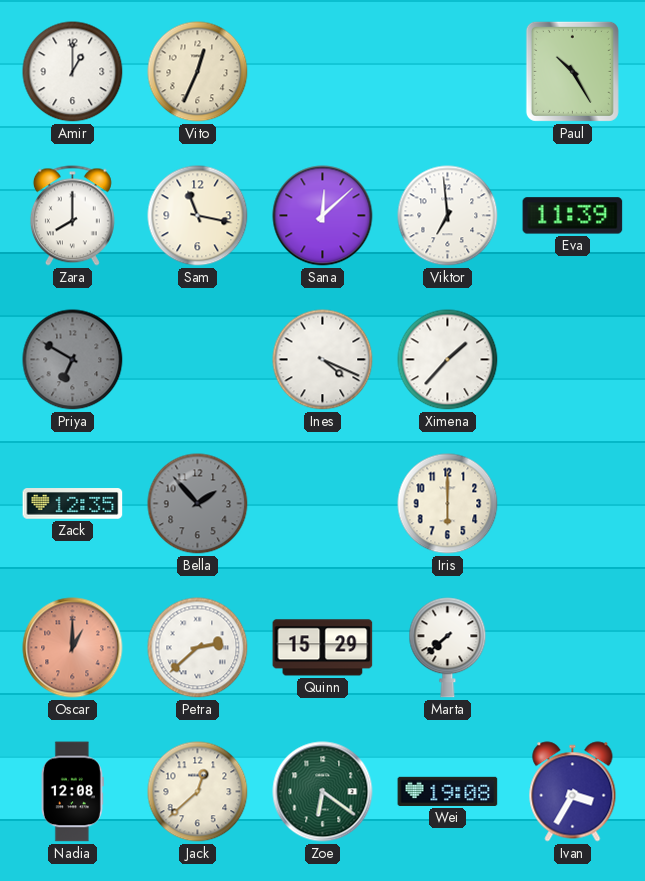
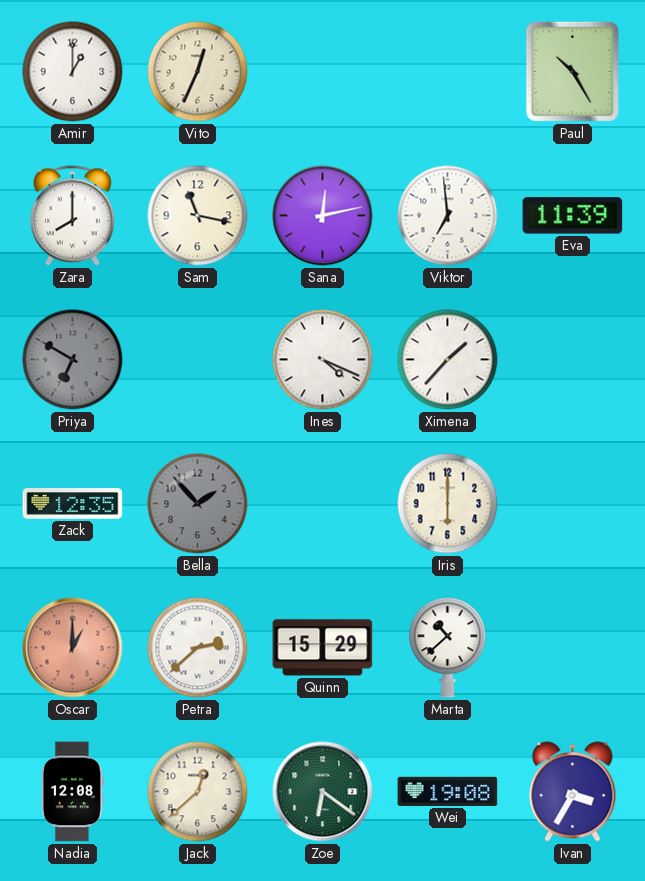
Sana: 12:08 -> 12:13 (323, 216)
Marta: 7:38 -> 10:38 (448, 648)
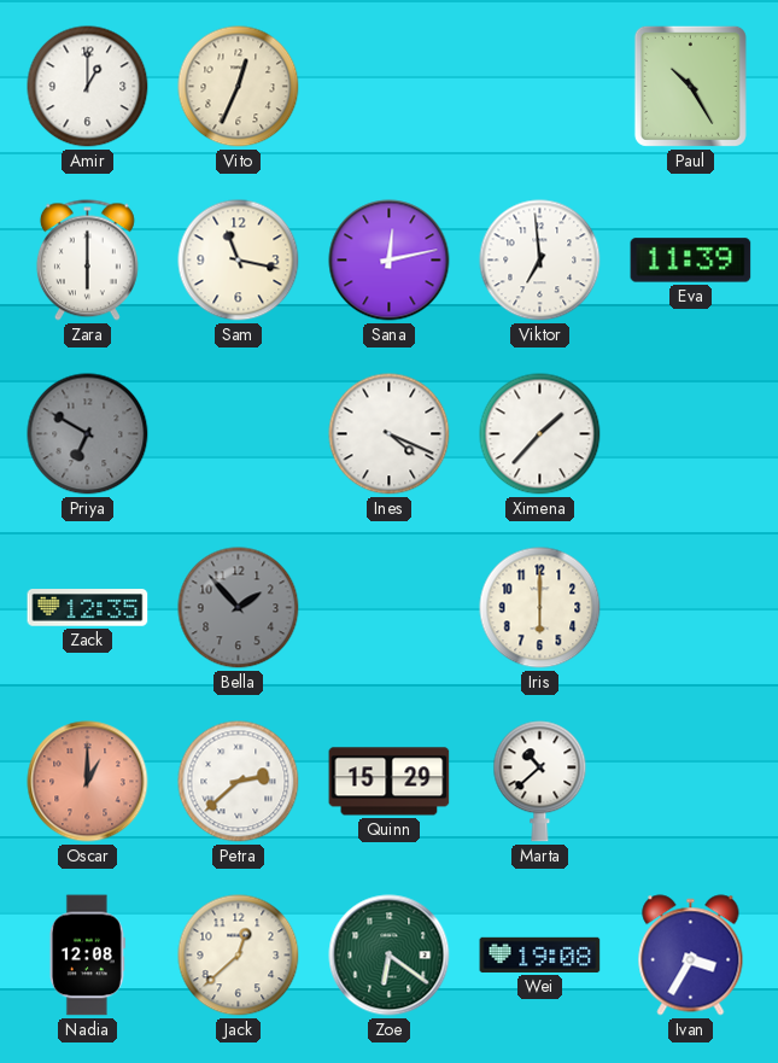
Zara: 8:00 -> 6:00 (87, 261)
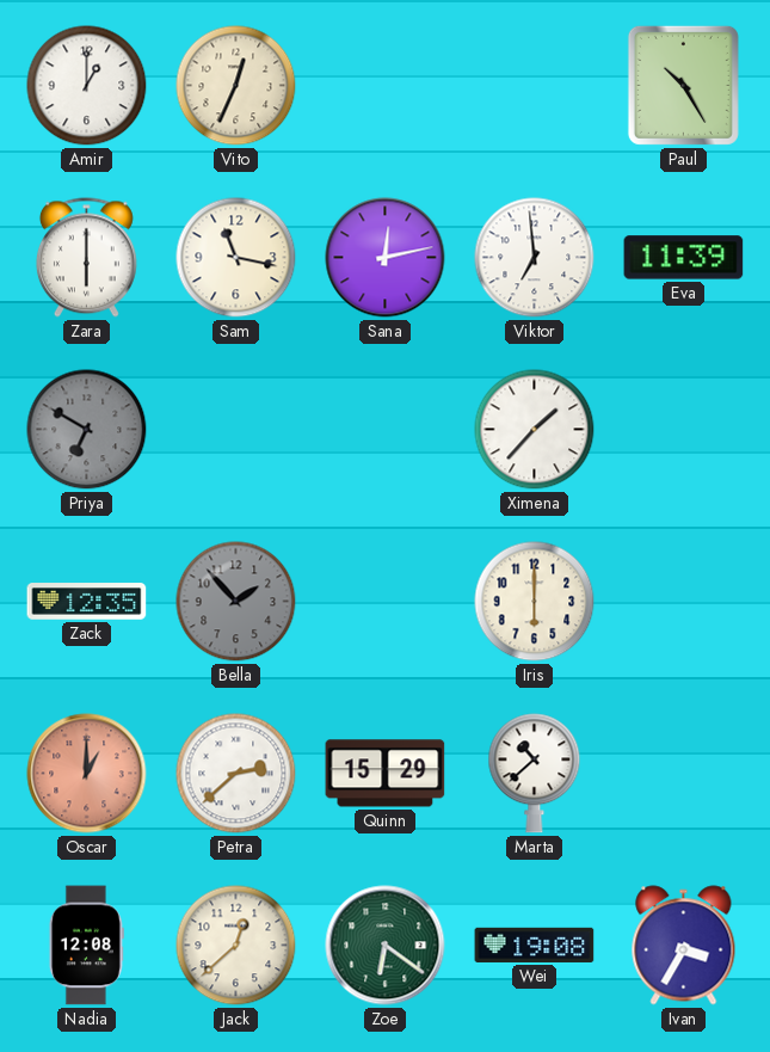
Ines: 4:19 -> none (390, 434)
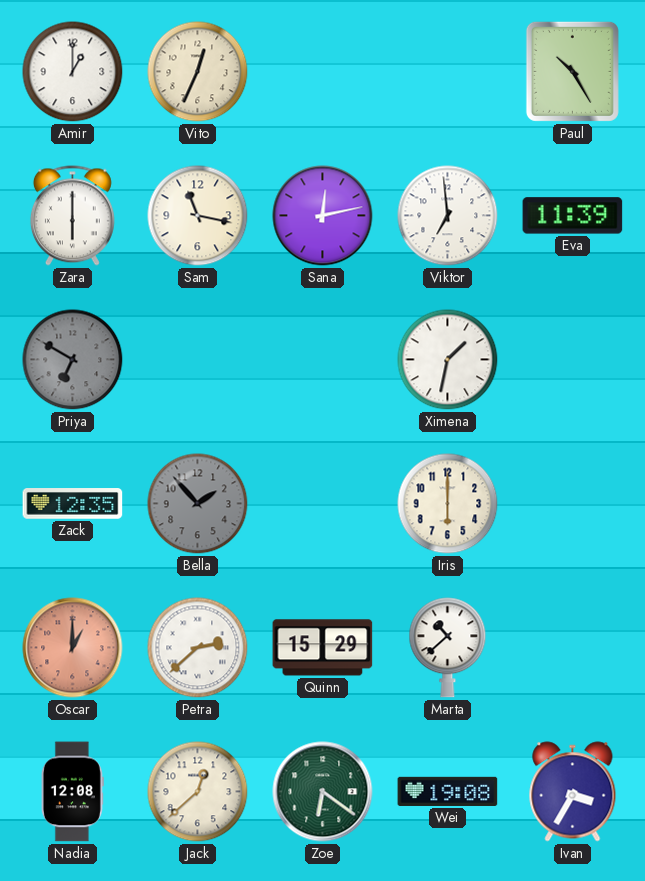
Ximena: 1:37 -> 1:32 (448, 360)
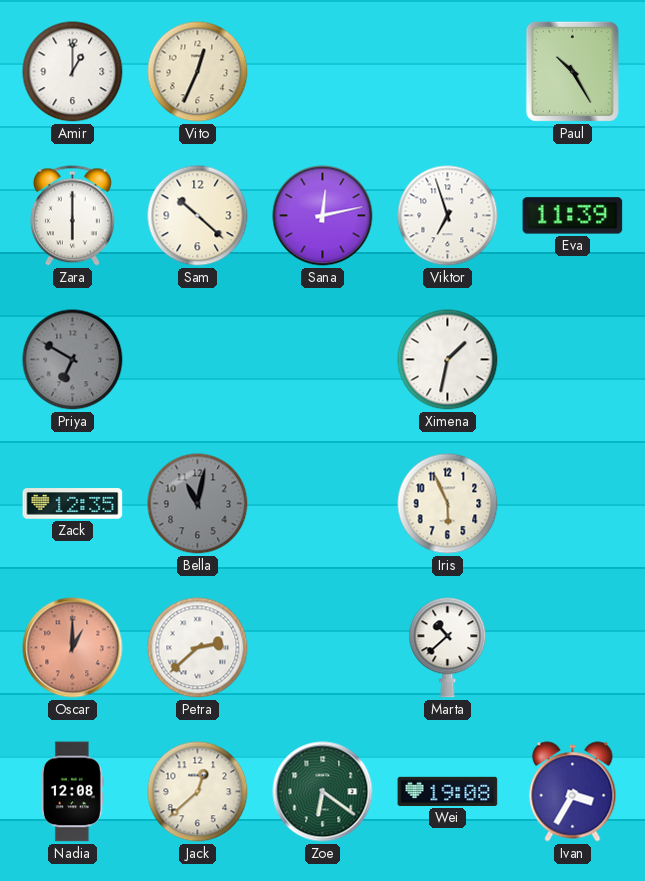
Sam: 11:17 -> 10:22 (198, 216)
Viktor: 6:59 -> 6:57 (448, 216)
Bella: 1:53 -> 11:02 (198, 504)
Iris: 6:00 -> 5:56 (448, 504)
Quinn: 15:29 -> none (323, 648)
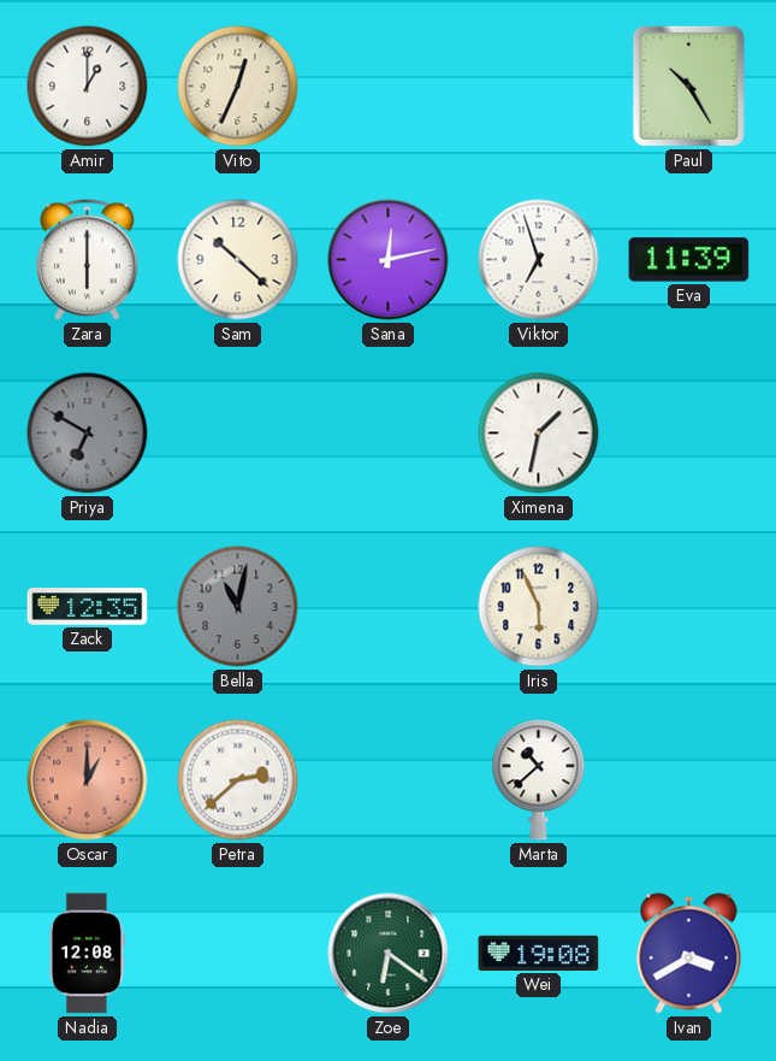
Jack: 12:38 -> none (198, 792)
Ivan: 3:35 -> 3:40 (689, 954)
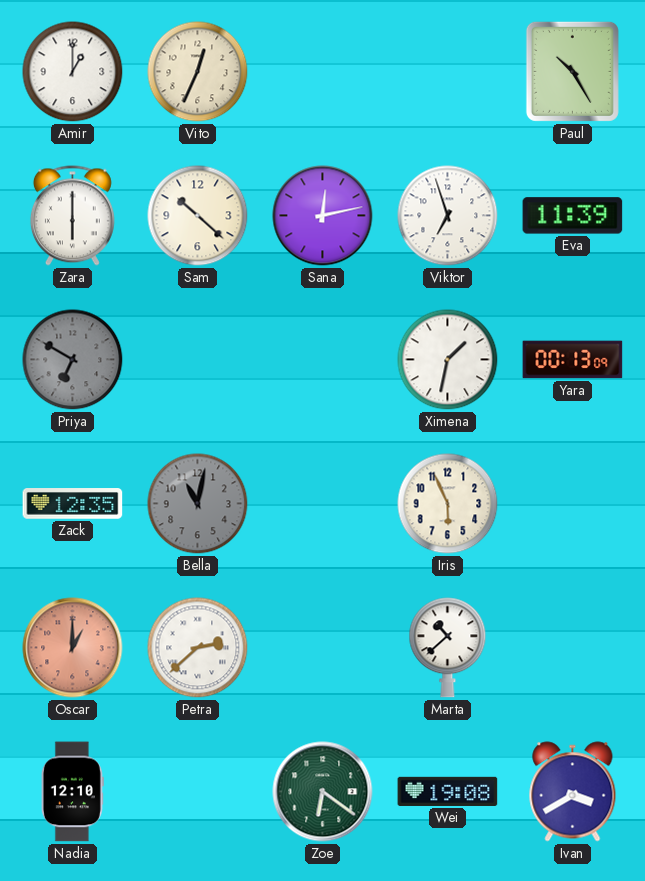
Yara: none -> 00:13 (573, 360)
Nadia: 12:08 -> 12:10 (72, 792)
